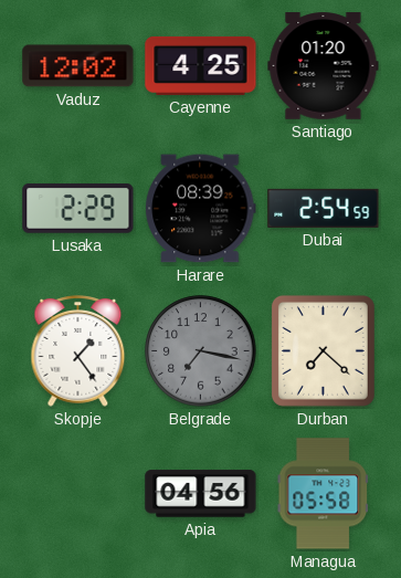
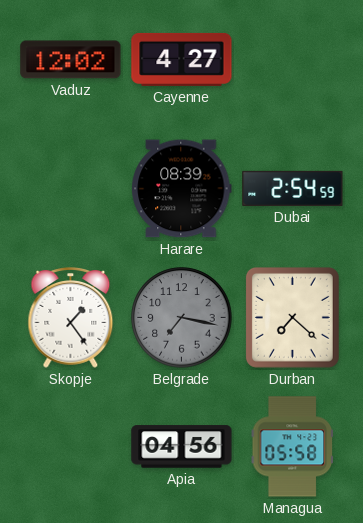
Cayenne: 4:25 -> 4:27 (182, 59)
Santiago: 01:20 -> none (324, 66)
Lusaka: 2:29 -> none (78, 209)
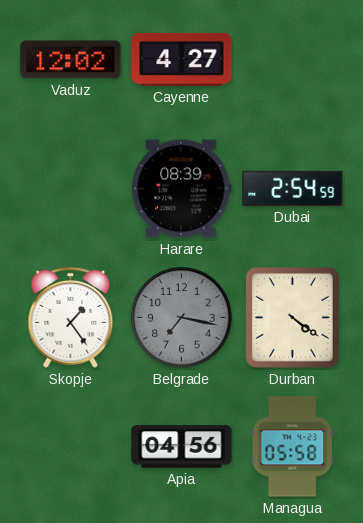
Durban: 7:22 -> 4:21 (292, 317)
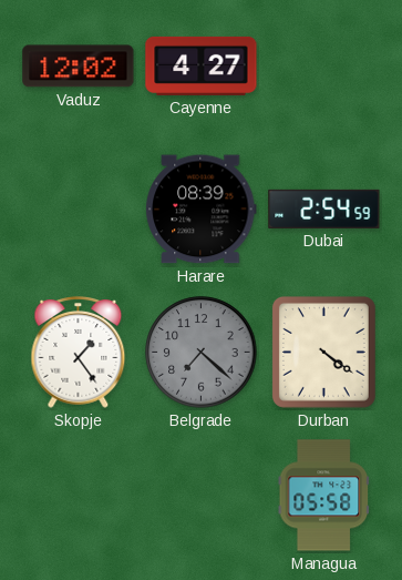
Belgrade: 7:17 -> 7:22 (202, 353)
Apia: 04:56 -> none (182, 447)
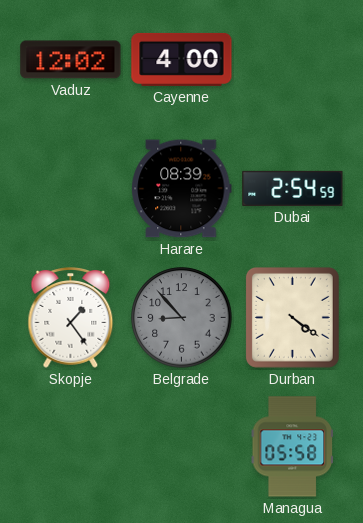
Cayenne: 4:27 -> 4:00 (182, 59)
Belgrade: 7:22 -> 8:53 (182, 318)
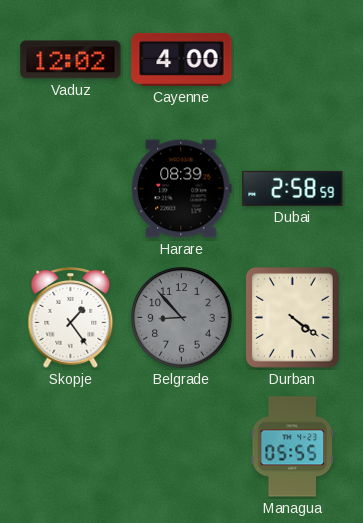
Dubai: 2:54 -> 2:58 (293, 188)
Managua: 05:58 -> 05:55 (292, 447)
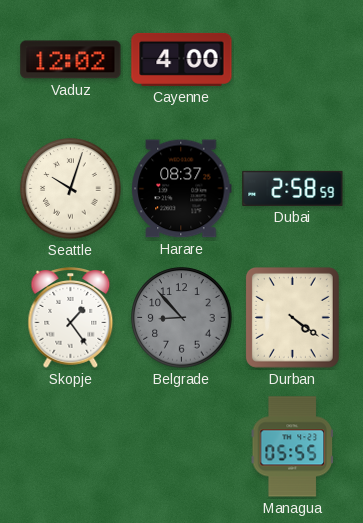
Seattle: none -> 10:03 (71, 189)
Harare: 08:39 -> 08:37 (182, 189)
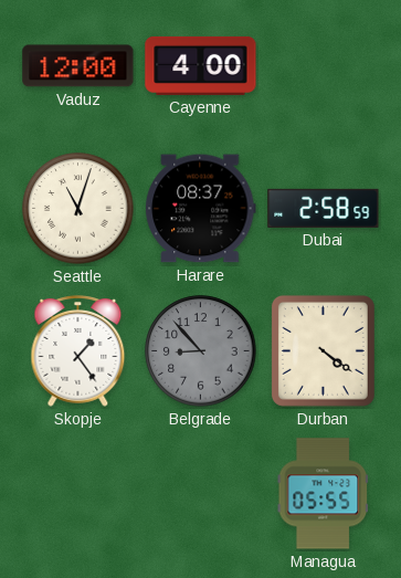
Vaduz: 12:02 -> 12:00 (78, 66)
Seattle: 10:03 -> 11:03 (78, 209)
